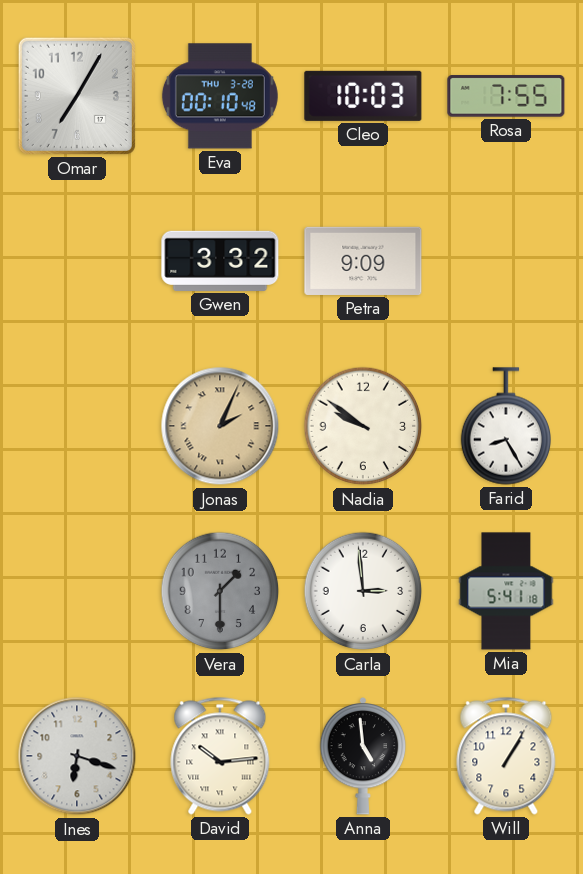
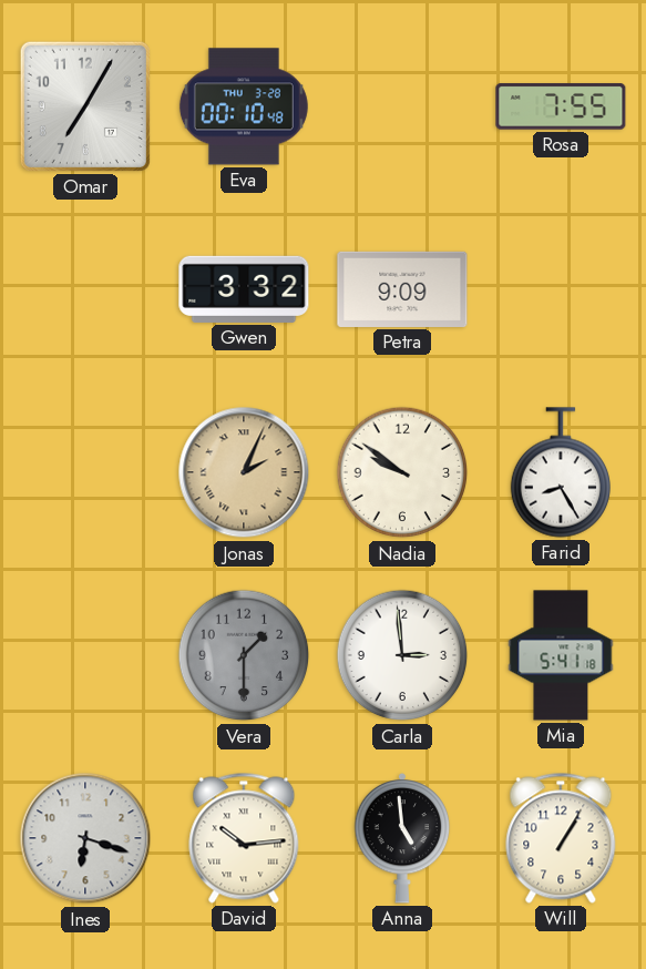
Cleo: 10:03 -> none (363, 96)
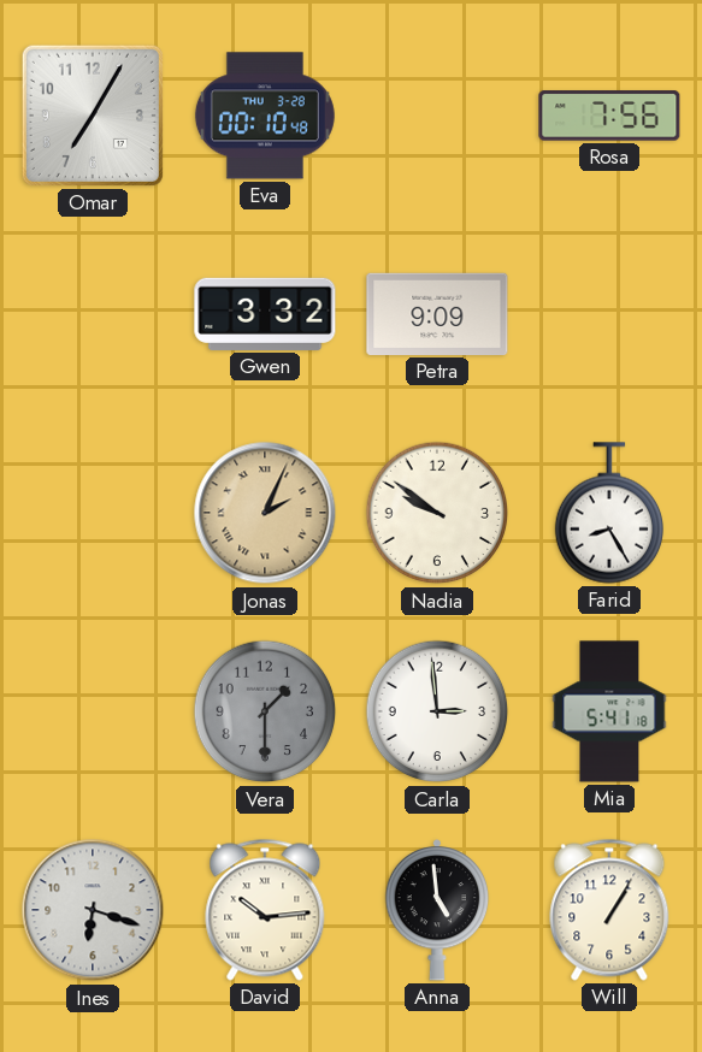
Rosa: 7:55 -> 7:56 (609, 116)
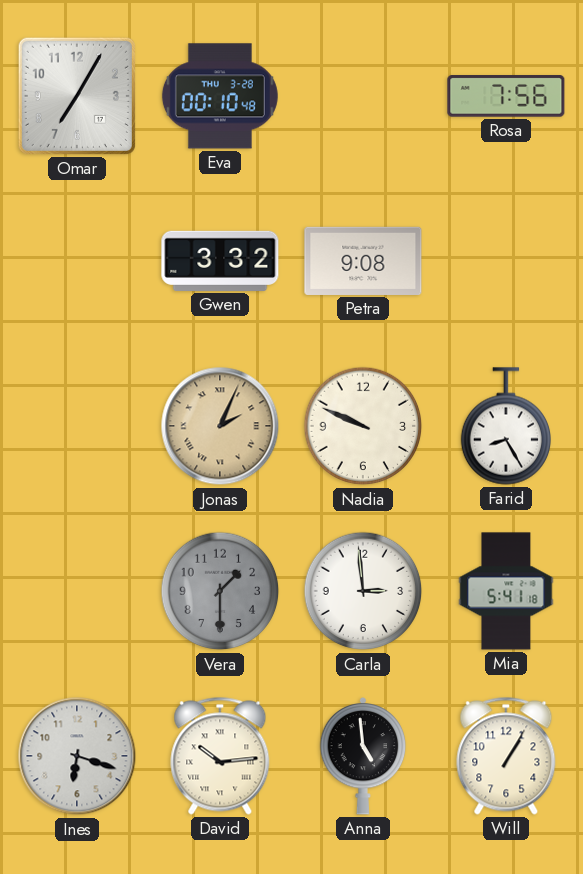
Petra: 9:09 -> 9:08 (363, 261)
Nadia: 9:51 -> 9:49 (363, 426)
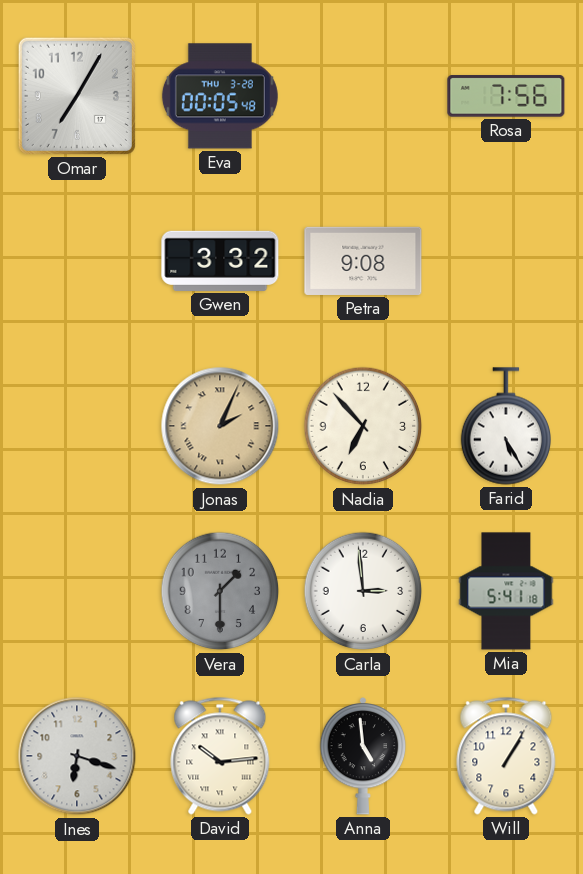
Eva: 00:10 -> 00:05 (220, 96)
Nadia: 9:49 -> 6:53 (363, 426)
Farid: 8:25 -> 5:25 (505, 426)
